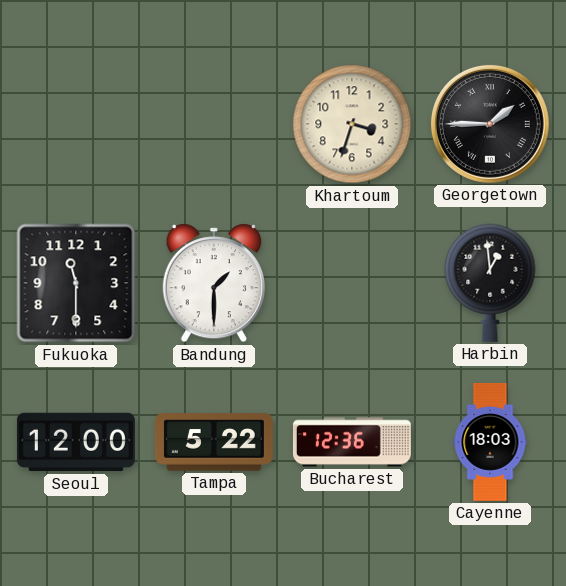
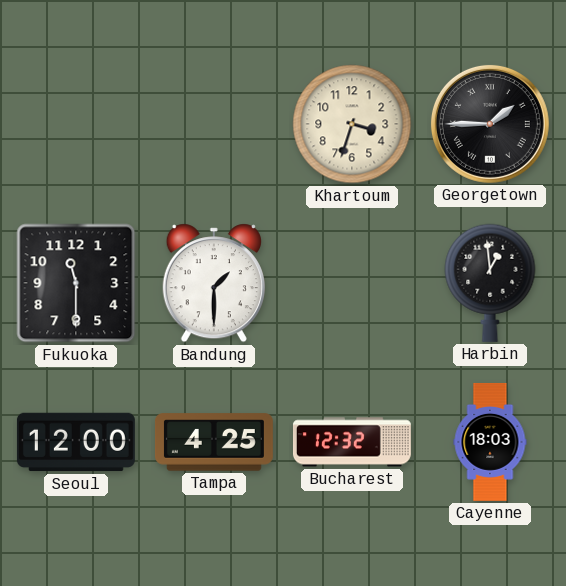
Tampa: 5:22 -> 4:25 (214, 442)
Bucharest: 12:36 -> 12:32 (352, 442)
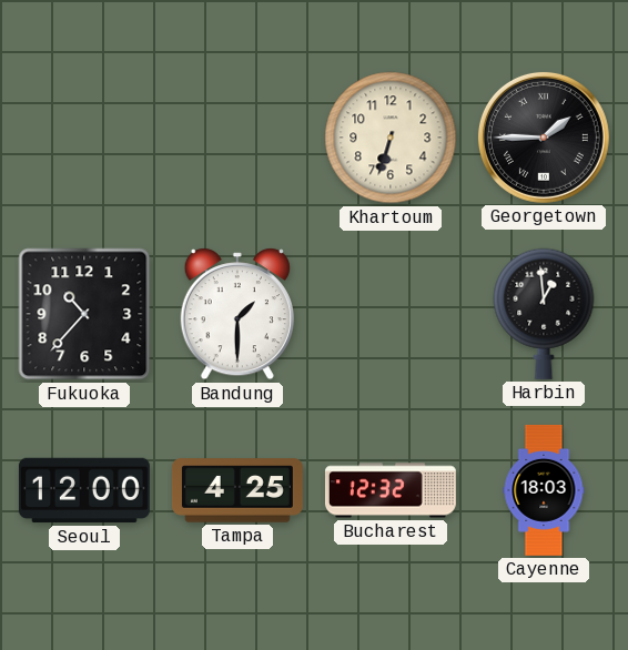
Khartoum: 3:33 -> 6:33 (391, 138)
Fukuoka: 11:30 -> 10:37 (84, 314)
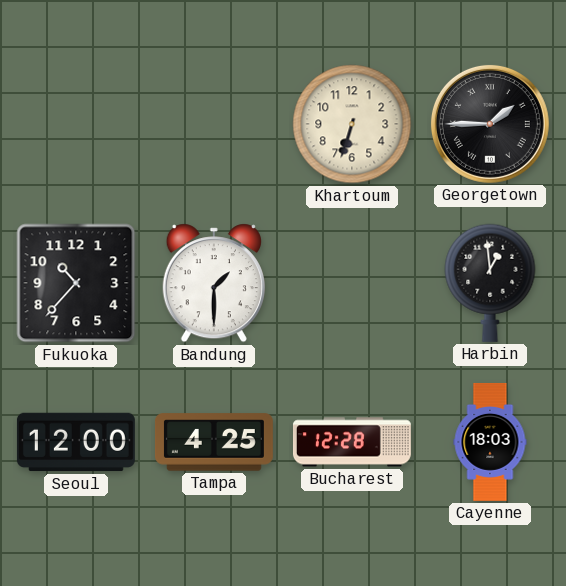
Bucharest: 12:32 -> 12:28 (352, 442)
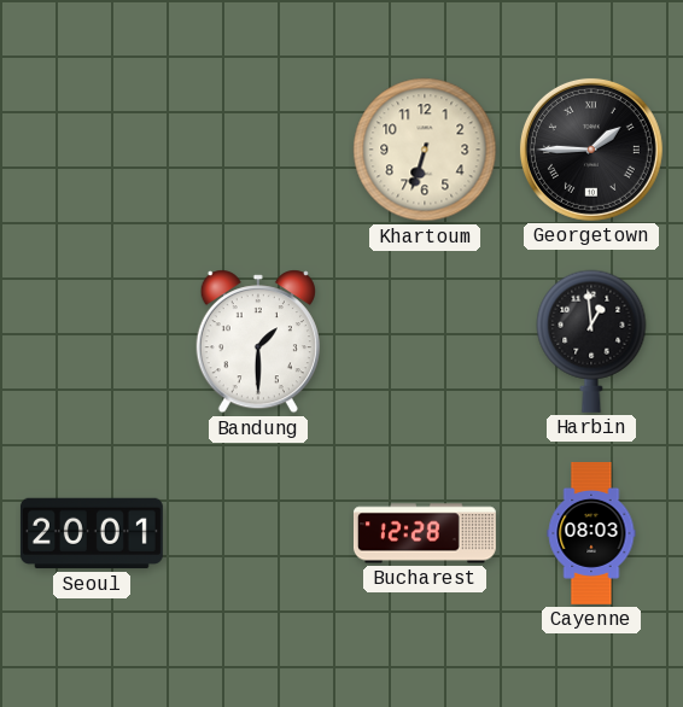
Fukuoka: 10:37 -> none (76, 283)
Seoul: 12:00 -> 20:01 (92, 533)
Tampa: 4:25 -> none (214, 442)
Cayenne: 18:03 -> 08:03 (591, 533)
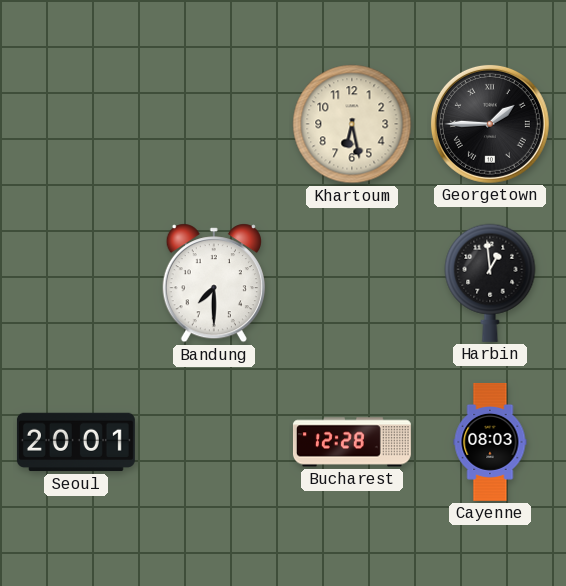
Khartoum: 6:33 -> 6:28 (352, 124)
Bandung: 1:30 -> 7:30 (214, 283)
